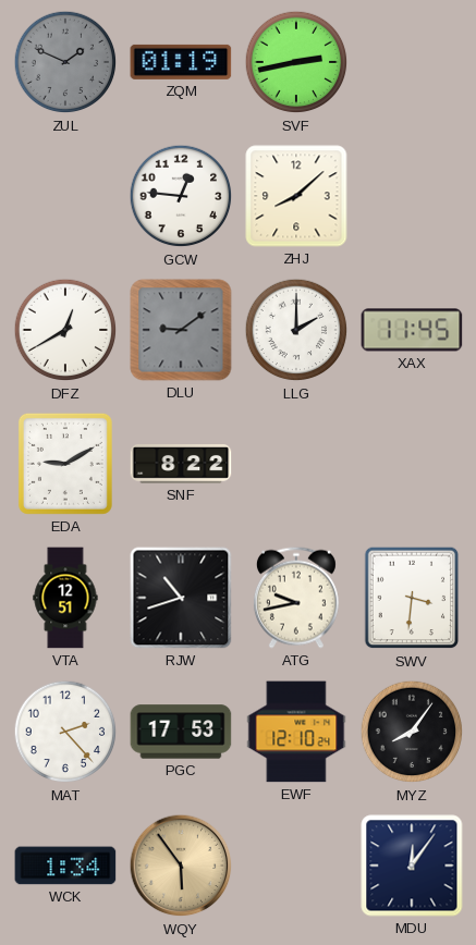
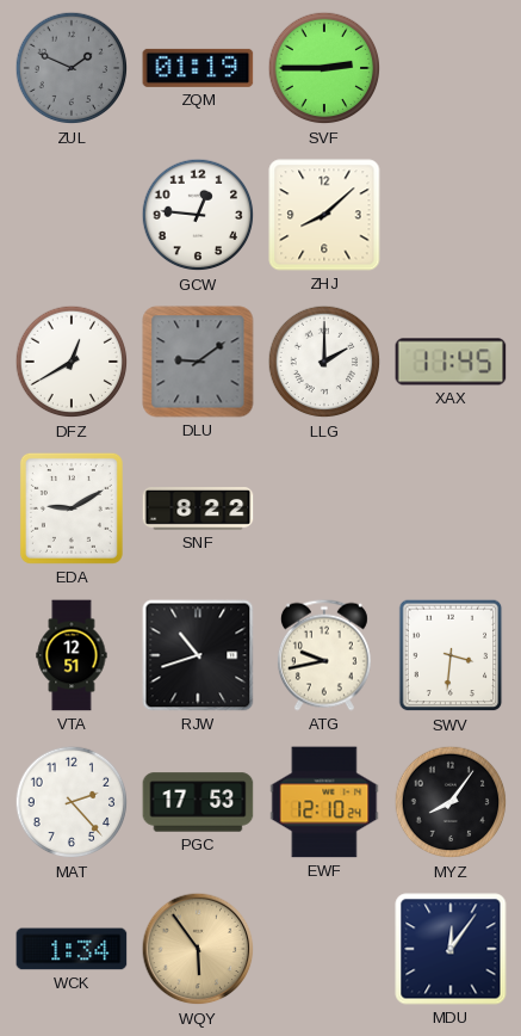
SVF: 2:43 -> 2:45 (324, 68)
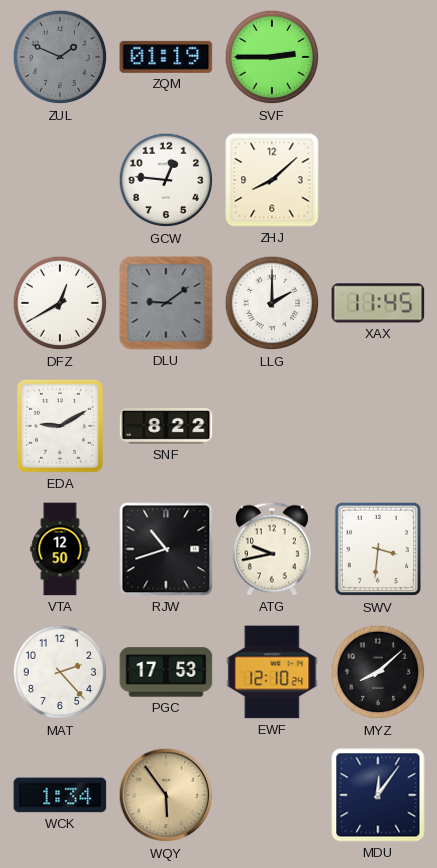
VTA: 12:51 -> 12:50 (60, 549)
MYZ: 8:06 -> 8:08 (378, 672)
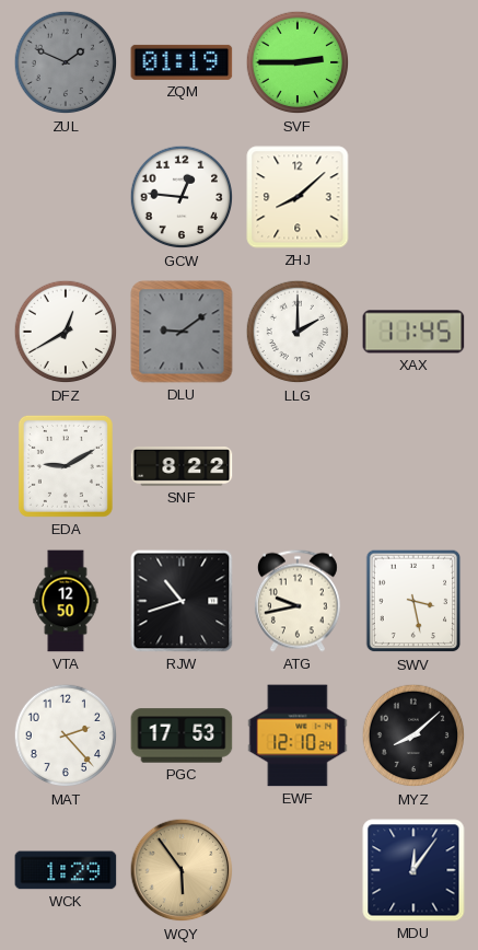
SWV: 3:31 -> 3:28 (413, 601)
WCK: 1:34 -> 1:29 (66, 870)
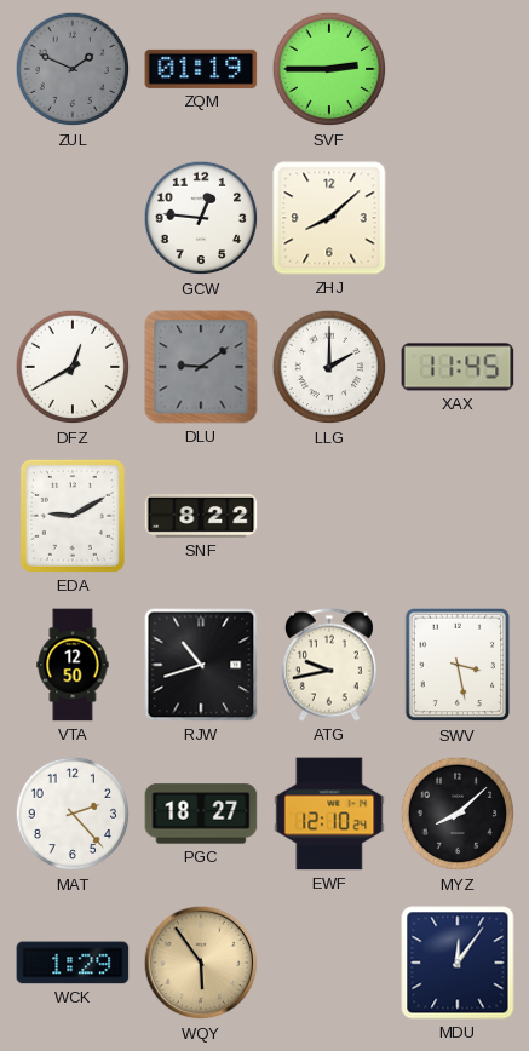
PGC: 17:53 -> 18:27 (201, 814)
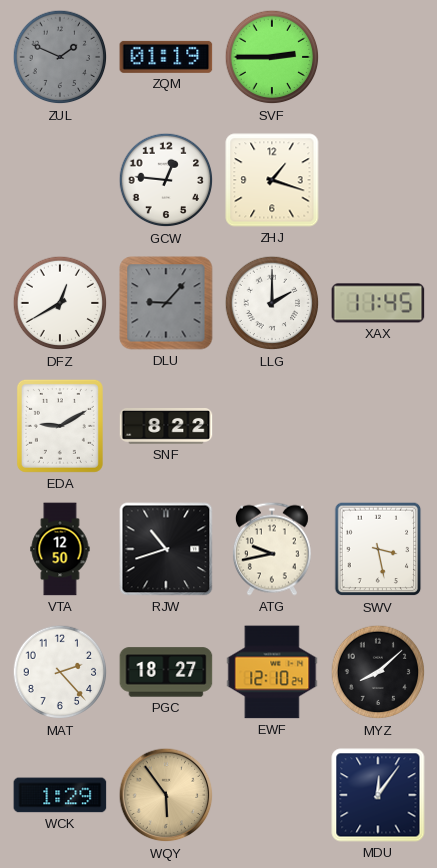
ZHJ: 8:08 -> 1:18 (272, 180)
DLU: 9:09 -> 9:07 (166, 303)
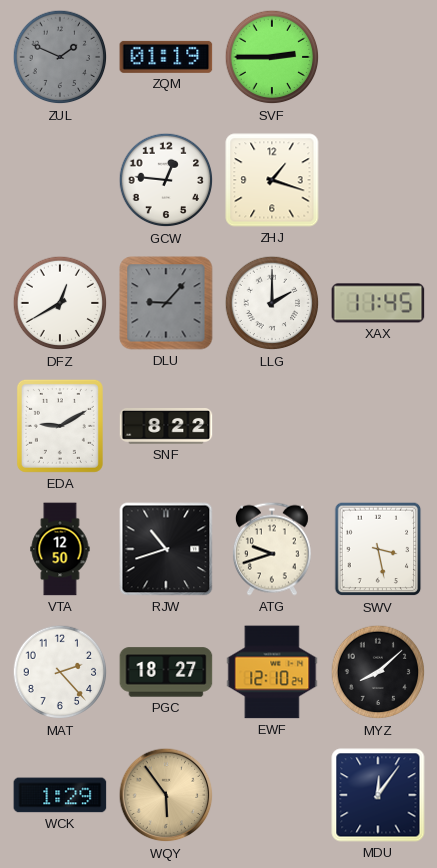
ATG: 9:43 -> 9:42 (272, 549)
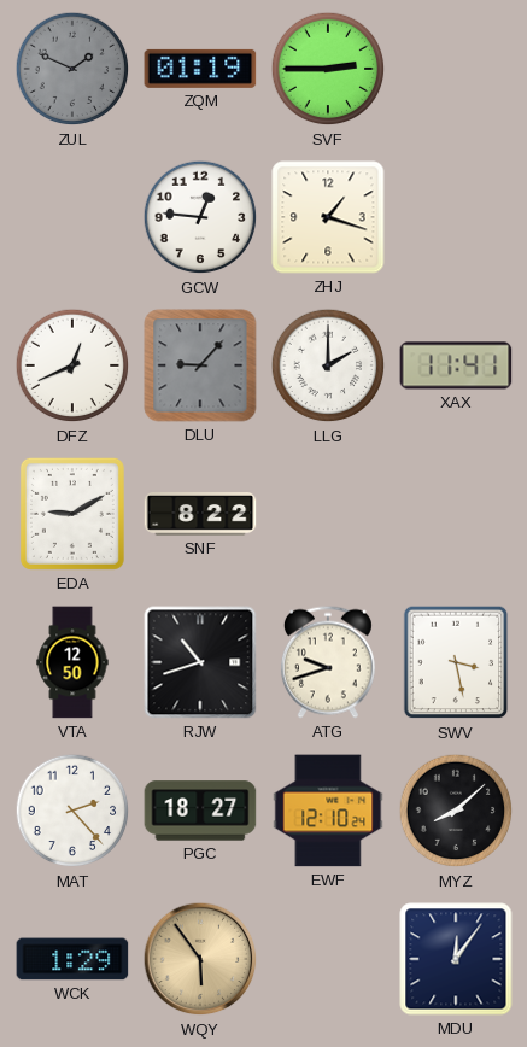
DFZ: 12:40 -> 12:41 (72, 365)
XAX: 11:45 -> 11:41 (456, 365)
